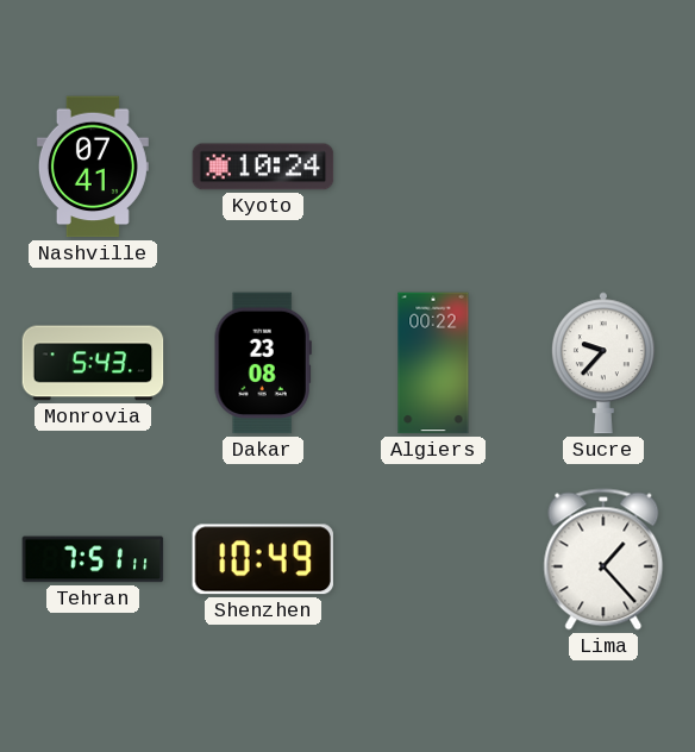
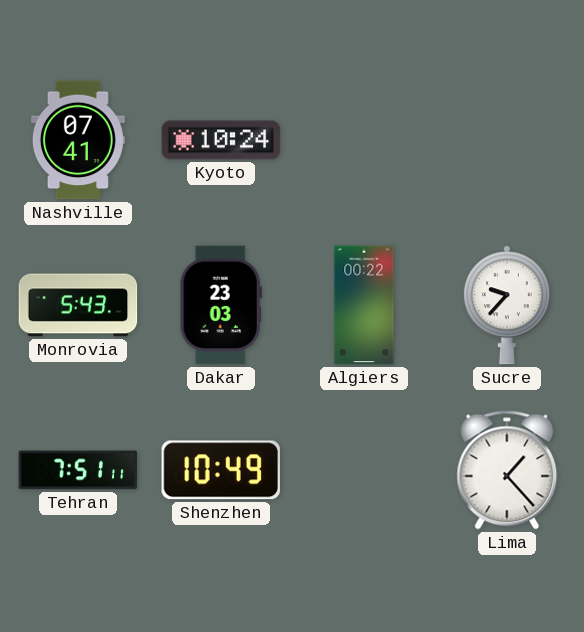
Dakar: 23:08 -> 23:03 (221, 305)
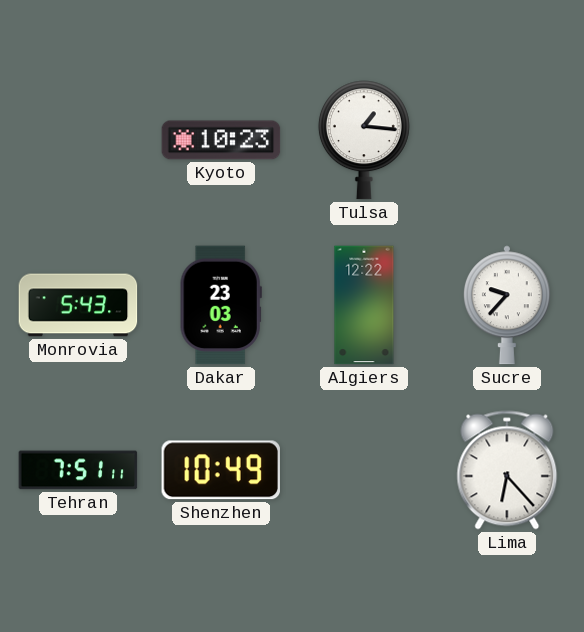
Nashville: 07:41 -> none (78, 140)
Kyoto: 10:24 -> 10:23 (221, 140)
Tulsa: none -> 1:16 (364, 140)
Algiers: 00:22 -> 12:22 (364, 305)
Lima: 1:23 -> 6:23 (507, 470)
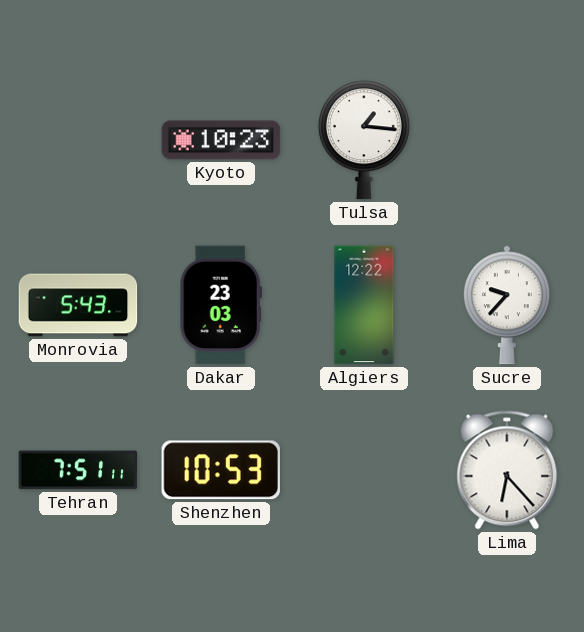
Shenzhen: 10:49 -> 10:53 (221, 470)
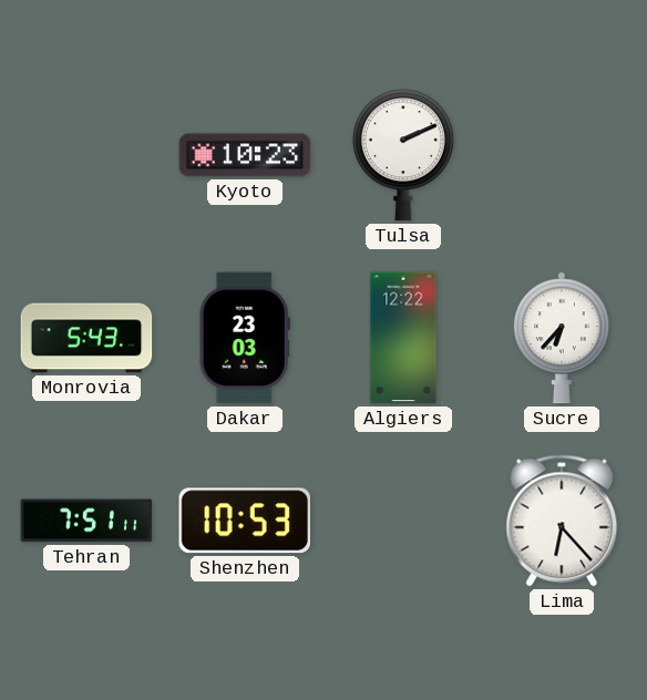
Tulsa: 1:16 -> 2:11 (403, 155)
Sucre: 9:37 -> 6:37 (562, 338)
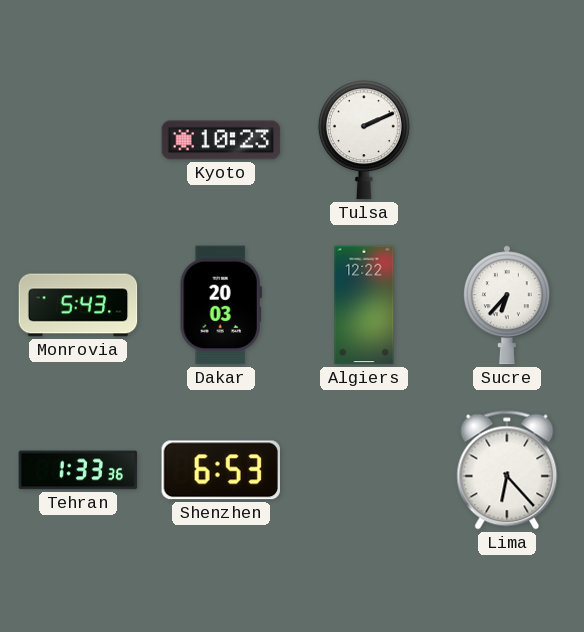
Dakar: 23:03 -> 20:03 (221, 305)
Tehran: 7:51 -> 1:33 (78, 470)
Shenzhen: 10:53 -> 6:53 (221, 470)
